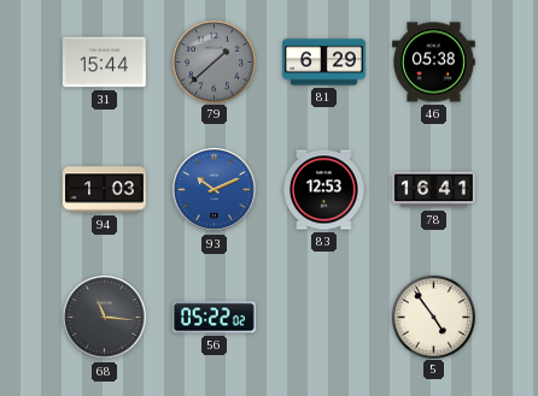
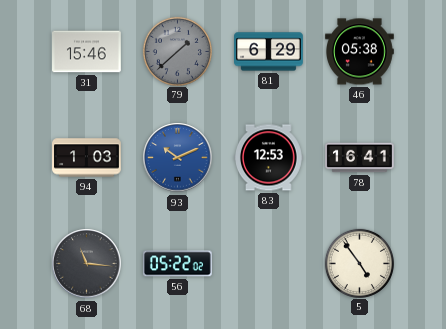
31: 15:44 -> 15:46 (87, 52)
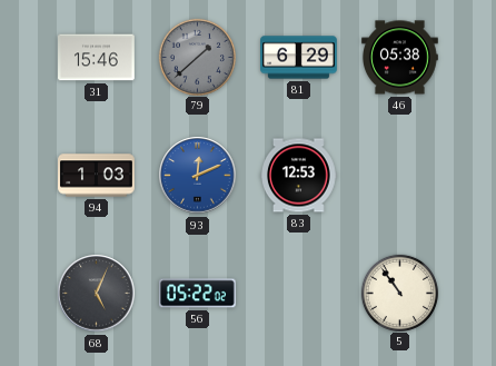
93: 10:11 -> 12:11 (198, 176)
78: 16:41 -> none (360, 158)
68: 11:16 -> 5:04 (97, 294)
5: 4:54 -> 10:54 (399, 293)
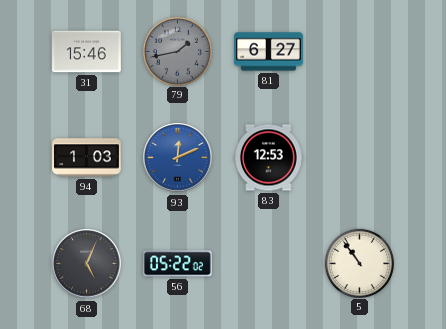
79: 1:38 -> 1:43 (177, 51)
81: 6:29 -> 6:27 (269, 52)
46: 05:38 -> none (400, 58)
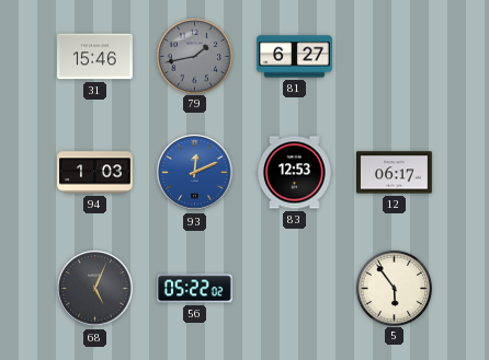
12: none -> 06:17 (395, 173)
5: 10:54 -> 5:54 (394, 288)
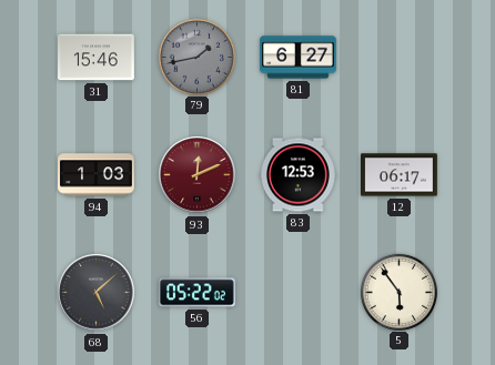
93 dial: blue -> burgundy (198, 175)
68: 5:04 -> 5:08 (97, 293)
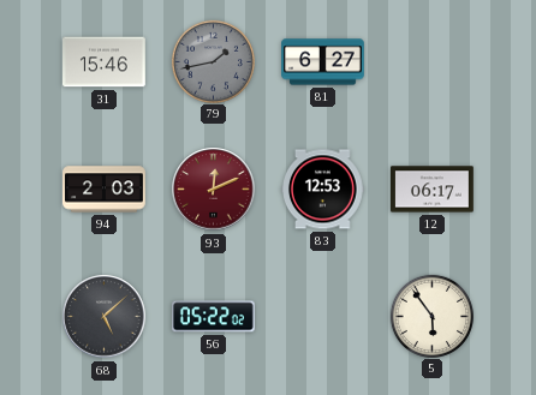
94: 1:03 -> 2:03 (105, 190)
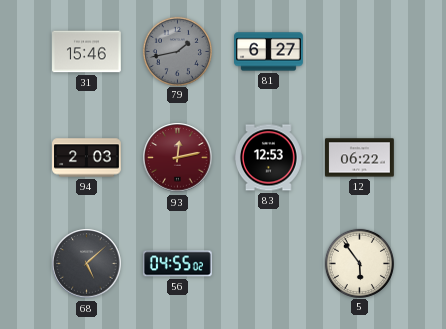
93: 12:11 -> 12:13 (178, 158)
12: 06:17 -> 06:22 (360, 158)
56: 05:22 -> 04:55 (177, 264)
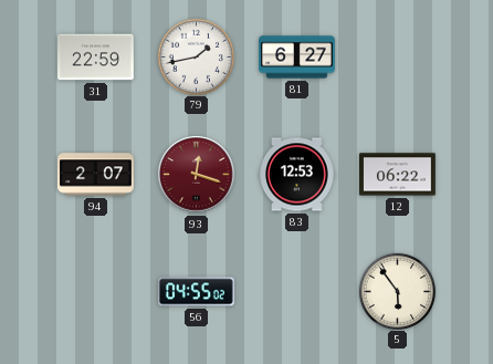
31: 15:46 -> 22:59 (96, 58)
79 dial: grey -> white (196, 56)
94: 2:03 -> 2:07 (96, 175)
93: 12:13 -> 12:18 (197, 175)
68: 5:08 -> none (87, 264)
